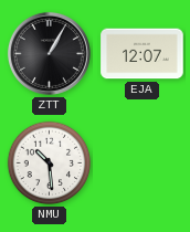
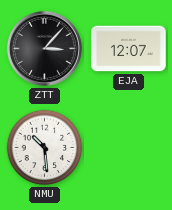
ZTT: 1:05 -> 3:07 (44, 48)
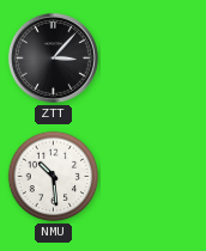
EJA: 12:07 -> none (129, 49)
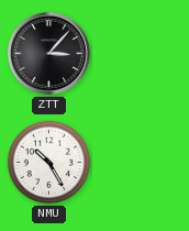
NMU: 10:29 -> 10:25 (49, 163)
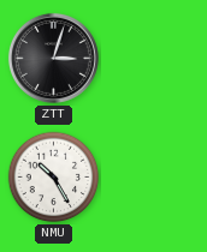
ZTT: 3:07 -> 3:03 (53, 58)
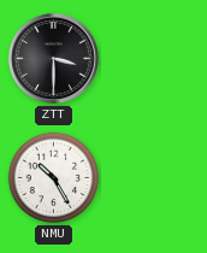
ZTT: 3:03 -> 3:30 (53, 58)
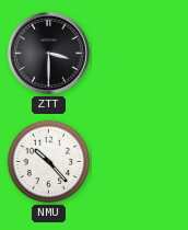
NMU: 10:25 -> 10:23 (49, 162)
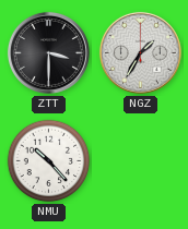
NGZ: none -> 1:35 (140, 52)
